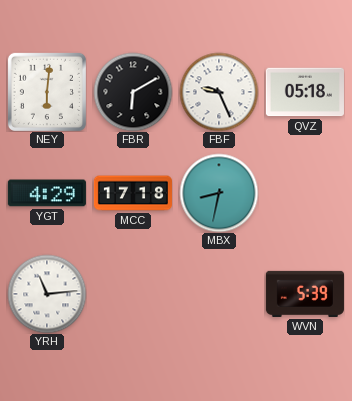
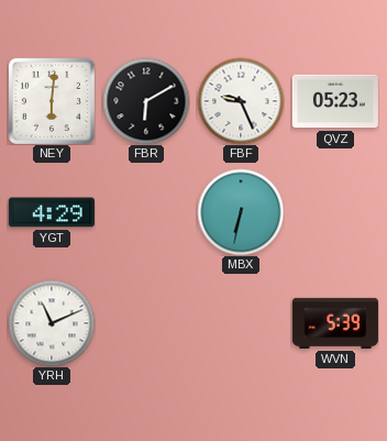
QVZ: 05:18 -> 05:23 (335, 101)
MCC: 17:18 -> none (132, 193)
MBX: 8:32 -> 6:32 (241, 212)
YRH: 11:14 -> 11:11 (52, 323)
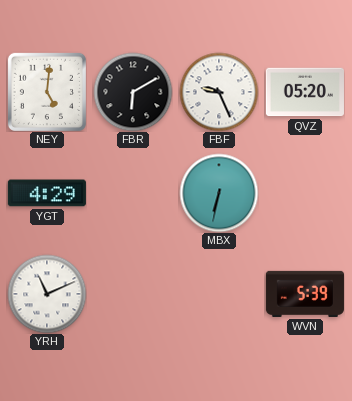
NEY: 6:01 -> 5:01 (47, 92)
QVZ: 05:23 -> 05:20 (305, 92)
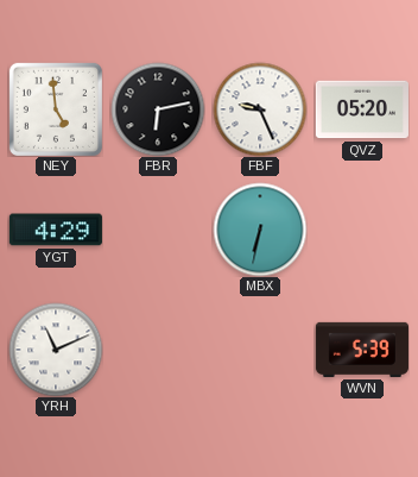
NEY: 5:01 -> 4:59 (56, 109)
FBR: 6:10 -> 6:13 (158, 109)
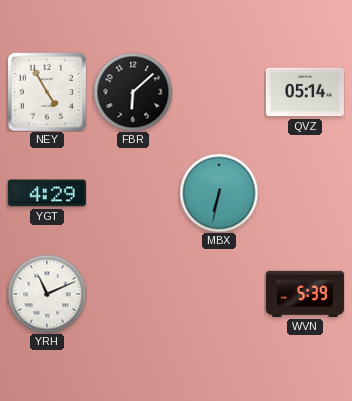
NEY: 4:59 -> 4:55 (47, 92)
FBR: 6:13 -> 6:08 (133, 92)
FBF: 9:26 -> none (260, 109)
QVZ: 05:20 -> 05:14 (305, 92)
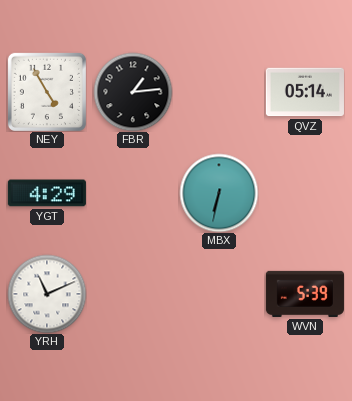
FBR: 6:08 -> 1:14 (133, 92)
